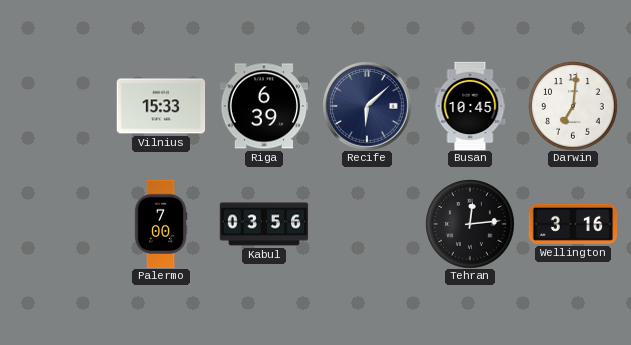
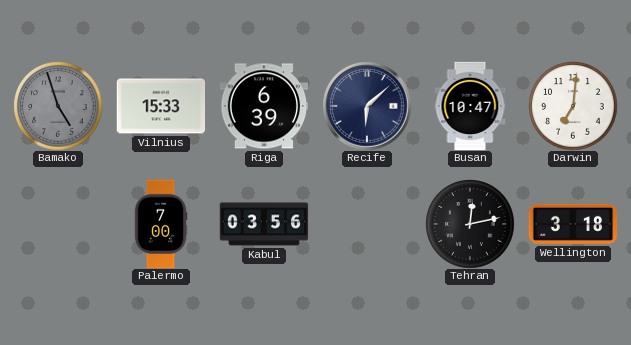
Bamako: none -> 4:57 (58, 106)
Busan: 10:45 -> 10:47 (470, 106)
Tehran: 12:14 -> 12:13 (470, 224)
Wellington: 3:16 -> 3:18 (573, 224)
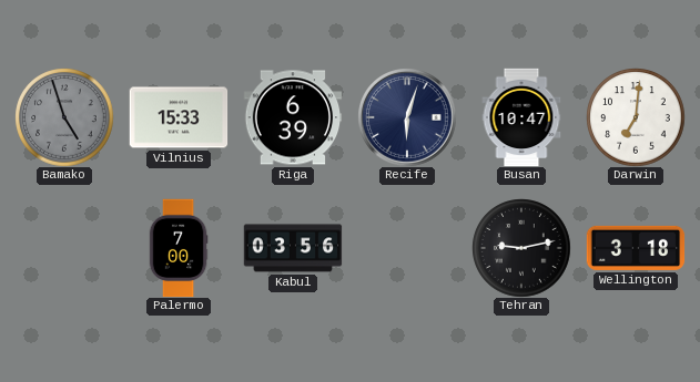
Recife: 6:08 -> 6:03 (407, 117)
Tehran: 12:13 -> 9:13 (521, 248)
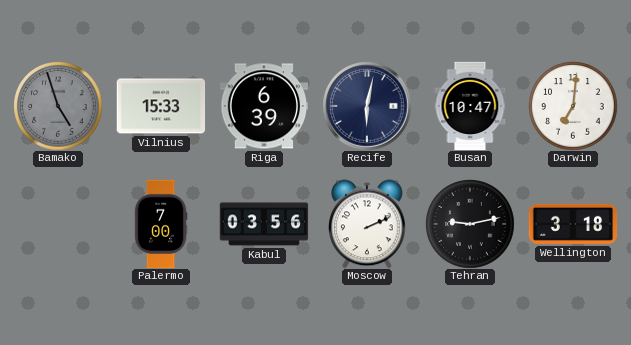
Recife: 6:03 -> 6:02 (367, 106)
Moscow: none -> 2:11 (367, 224)
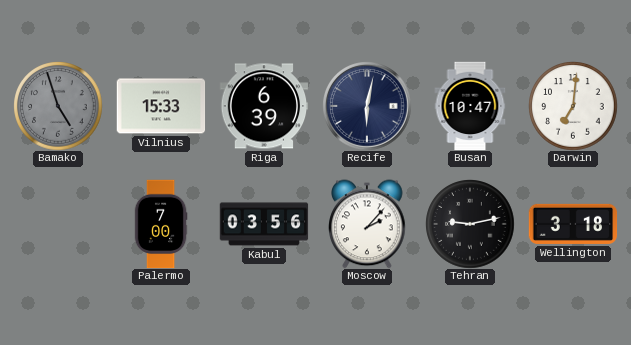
Moscow: 2:11 -> 2:07 (367, 224)
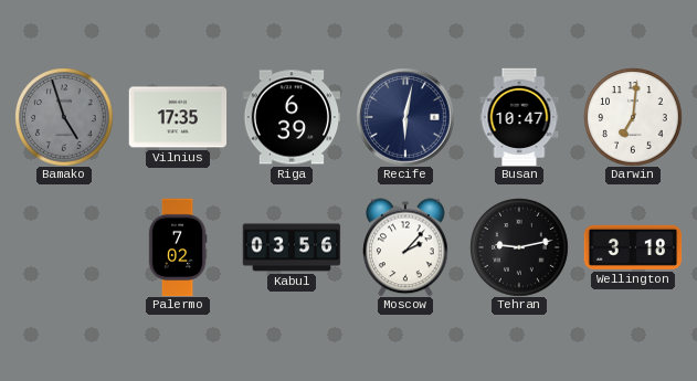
Vilnius: 15:33 -> 17:35 (178, 117)
Palermo: 7:00 -> 7:02 (178, 247)
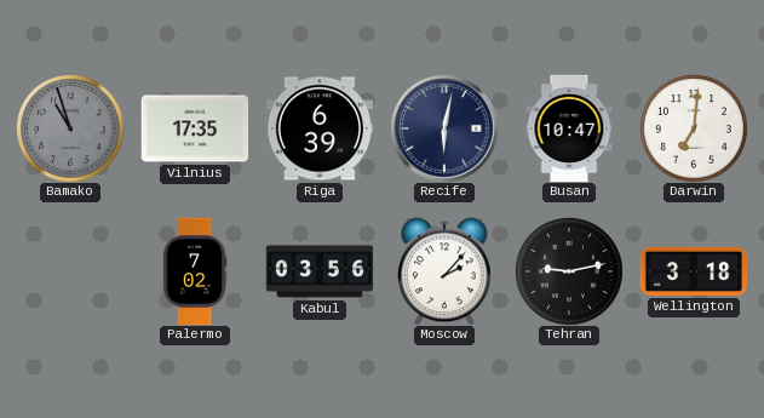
Bamako: 4:57 -> 10:57 (70, 128)
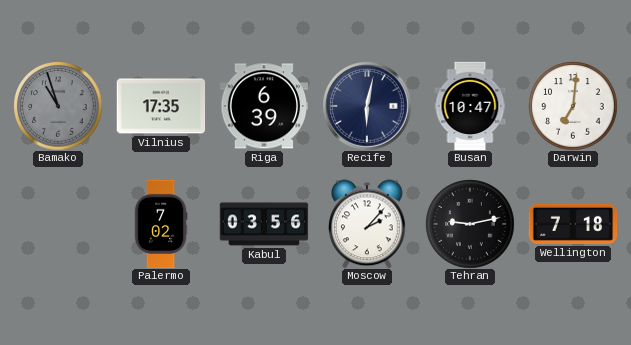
Wellington: 3:18 -> 7:18 (573, 224)
